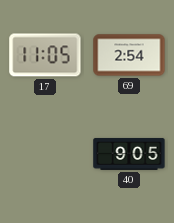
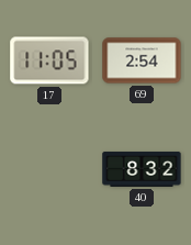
40: 9:05 -> 8:32 (142, 169)
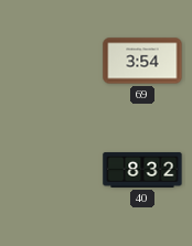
17: 11:05 -> none (49, 60)
69: 2:54 -> 3:54 (142, 61)
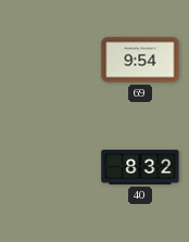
69: 3:54 -> 9:54 (140, 60)
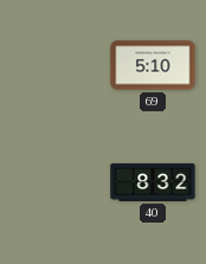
69: 9:54 -> 5:10 (153, 65)
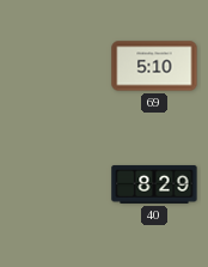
40: 8:32 -> 8:29 (154, 184)
